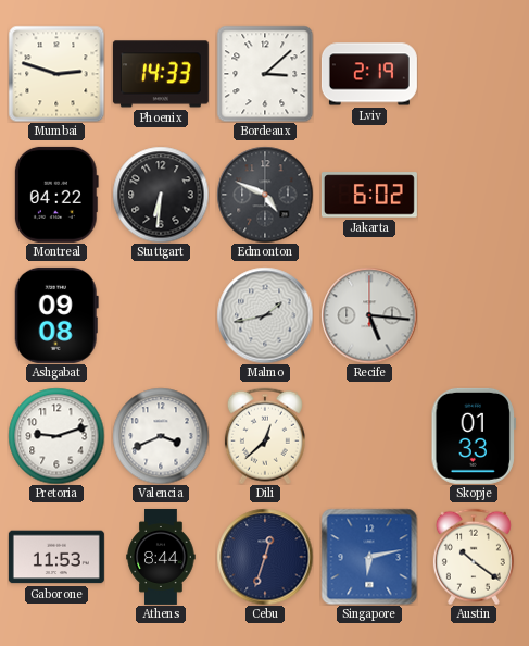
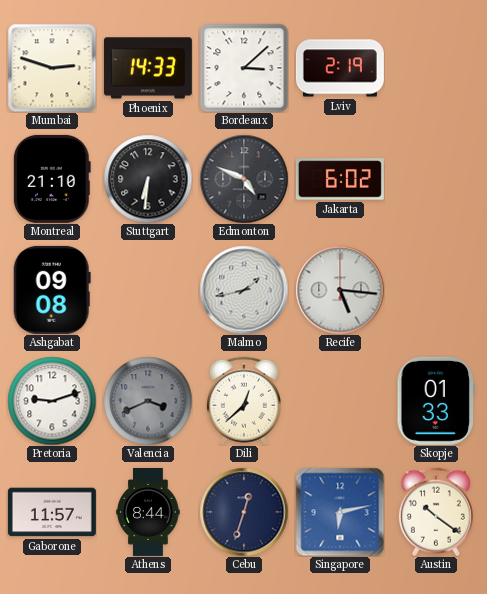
Montreal: 04:22 -> 21:10 (52, 179)
Valencia dial: white -> grey (148, 401)
Gaborone: 11:53 -> 11:57 (52, 512)
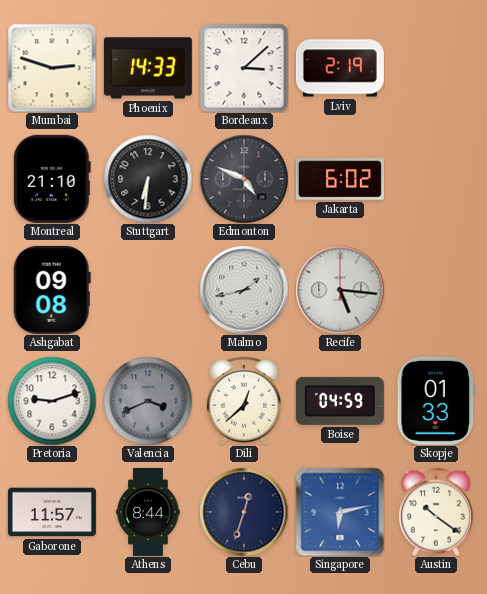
Boise: none -> 04:59 (340, 401)
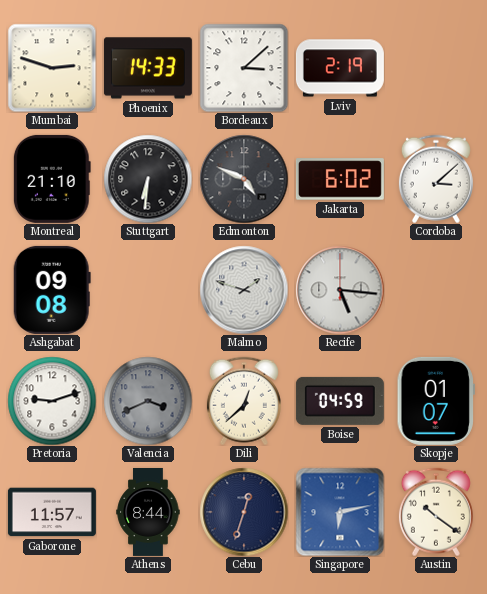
Cordoba: none -> 3:08 (436, 179)
Malmo: 1:43 -> 1:48 (244, 290)
Skopje: 01:33 -> 01:07 (436, 401)
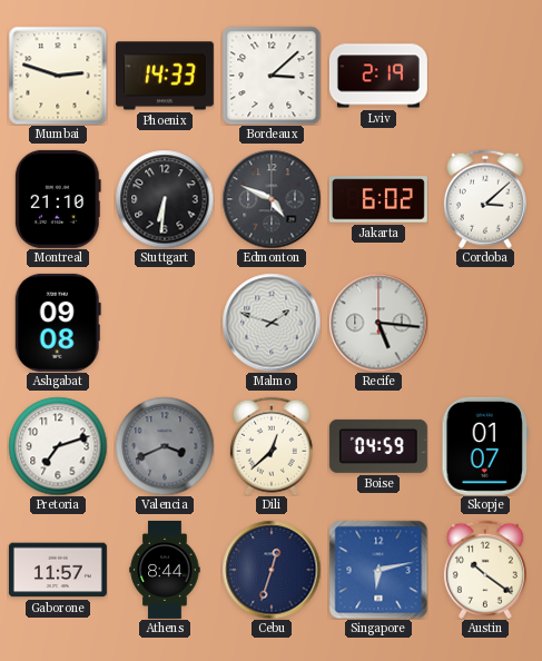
Pretoria: 9:12 -> 7:12 (58, 446)
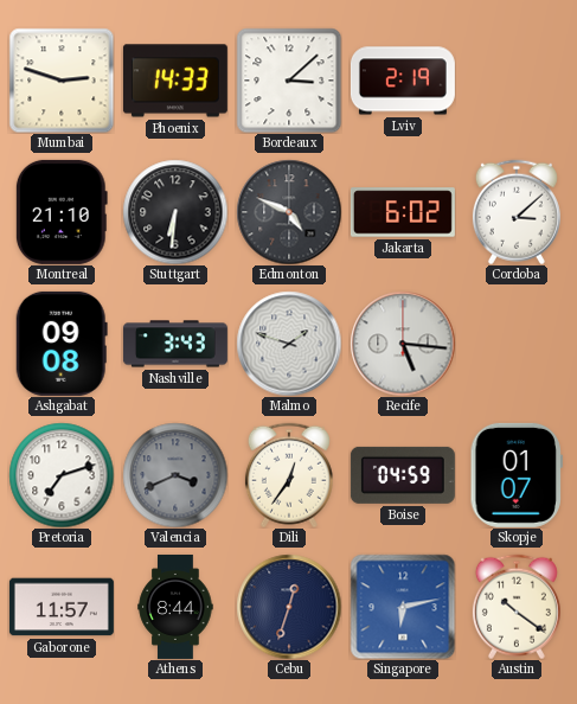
Nashville: none -> 3:43 (175, 344)
Dili: 12:38 -> 12:36 (289, 475)
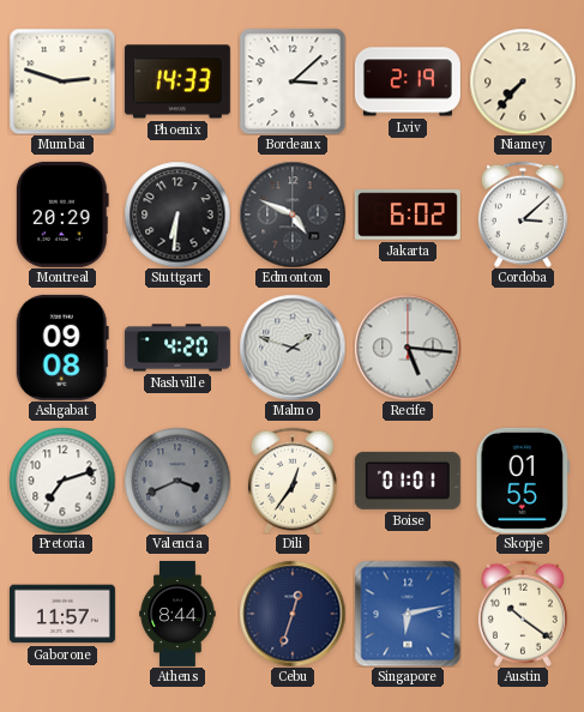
Niamey: none -> 7:37 (523, 82)
Montreal: 21:10 -> 20:29 (62, 215)
Nashville: 3:43 -> 4:20 (177, 348)
Boise: 04:59 -> 01:01 (408, 481)
Skopje: 01:07 -> 01:55 (523, 481)
